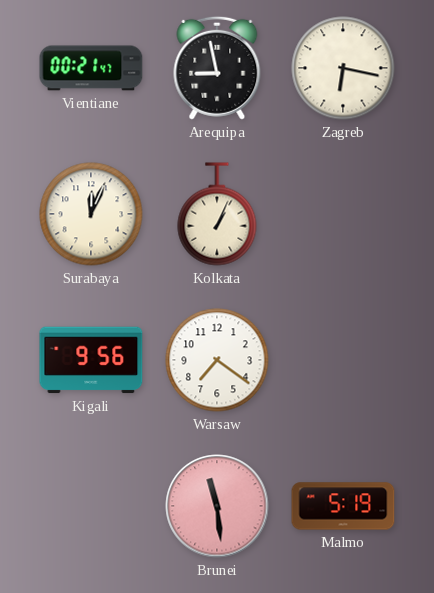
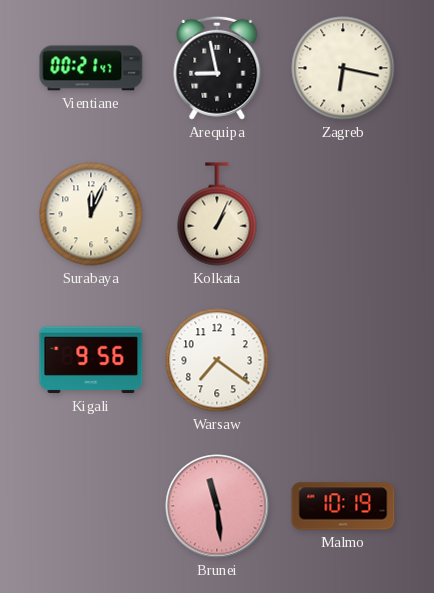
Malmo: 5:19 -> 10:19 (343, 506)
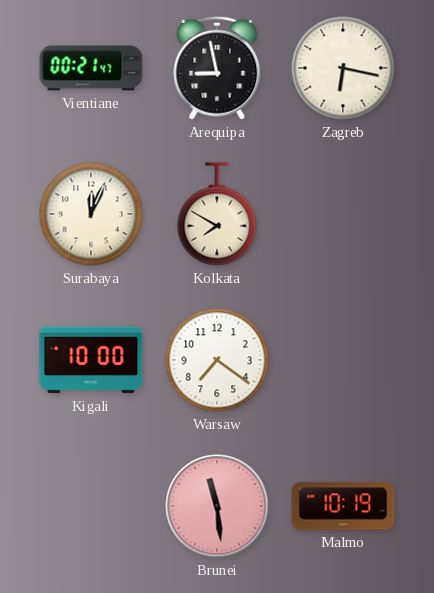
Kolkata: 1:04 -> 7:50 (217, 214)
Kigali: 9:56 -> 10:00 (91, 360)
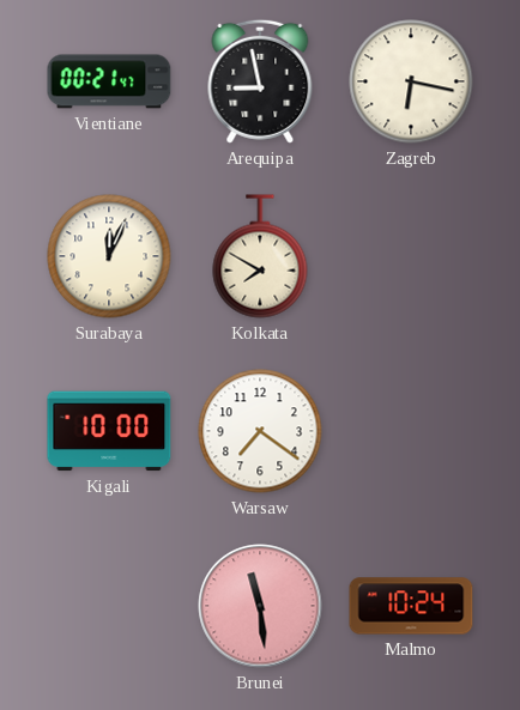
Malmo: 10:19 -> 10:24 (411, 606)
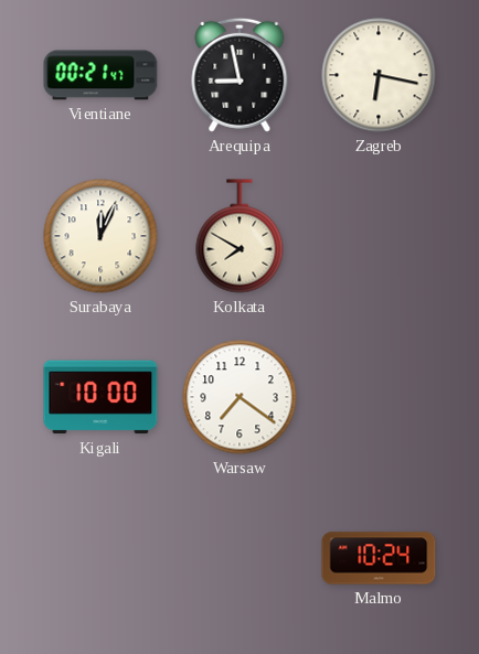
Brunei: 11:29 -> none (260, 606)
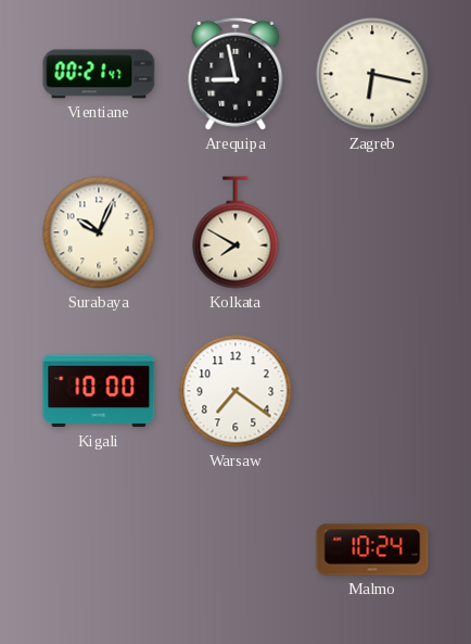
Surabaya: 12:04 -> 10:04 (99, 232)
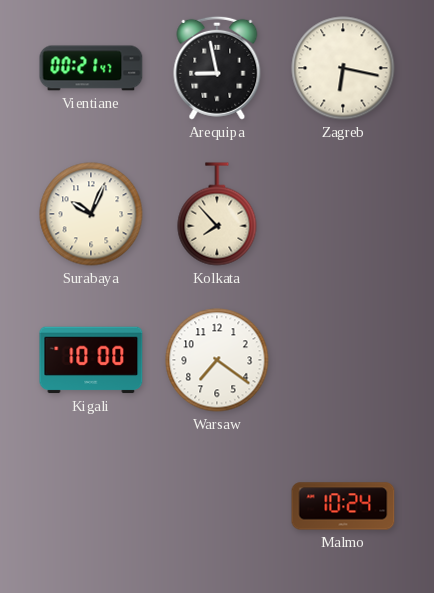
Kolkata: 7:50 -> 7:53 (217, 214)
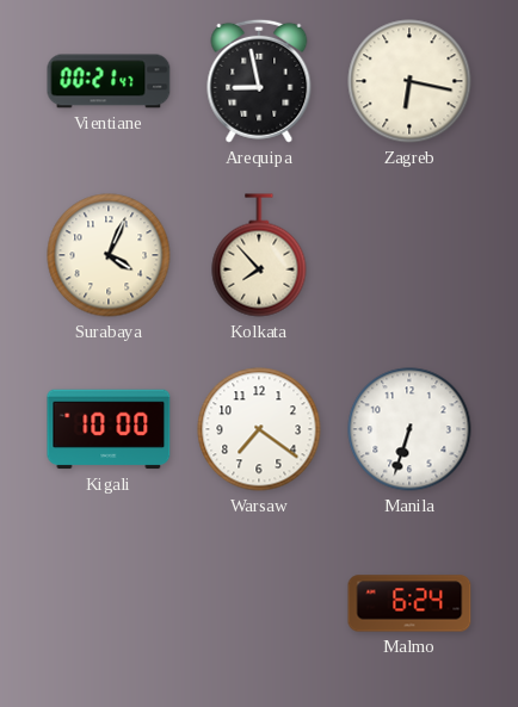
Surabaya: 10:04 -> 4:04 (109, 255)
Manila: none -> 6:33 (409, 429)
Malmo: 10:24 -> 6:24 (409, 603)
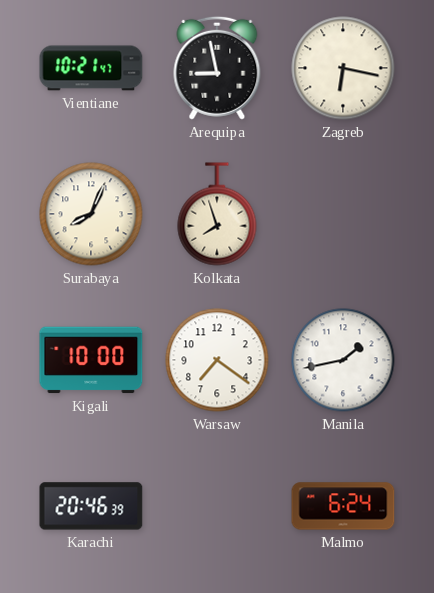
Vientiane: 00:21 -> 10:21 (91, 68)
Surabaya: 4:04 -> 8:04 (91, 214)
Kolkata: 7:53 -> 7:57 (217, 214)
Manila: 6:33 -> 1:43 (343, 360)
Karachi: none -> 20:46 (91, 506)
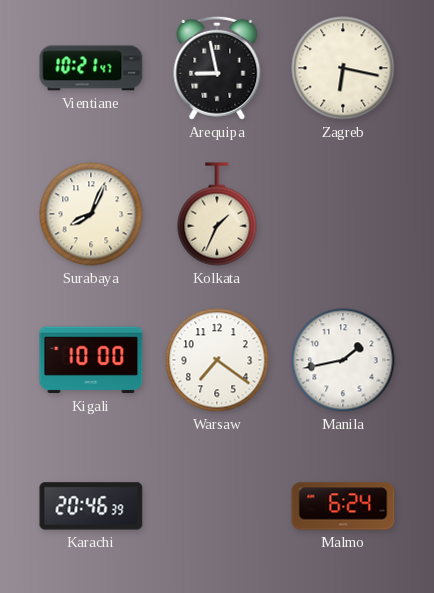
Kolkata: 7:57 -> 1:34 (217, 214)
